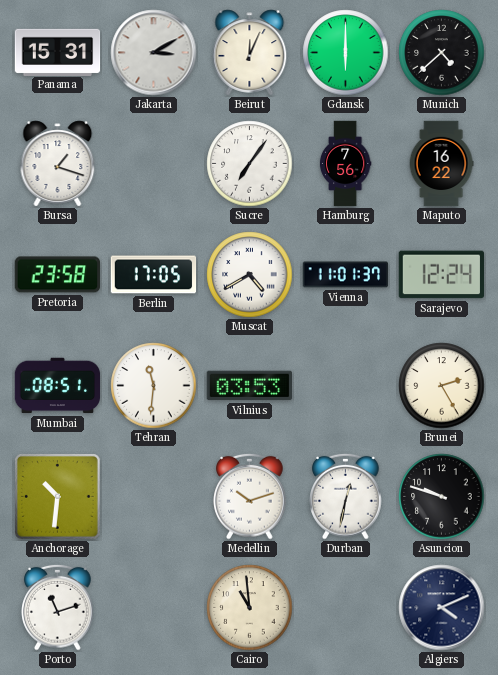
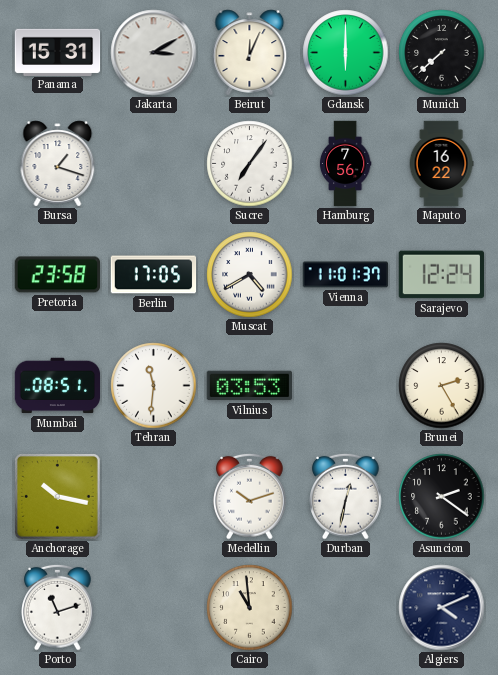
Munich: 4:38 -> 7:38 (442, 53)
Anchorage: 10:31 -> 10:17 (58, 497)
Asuncion: 9:48 -> 2:21 (442, 497)
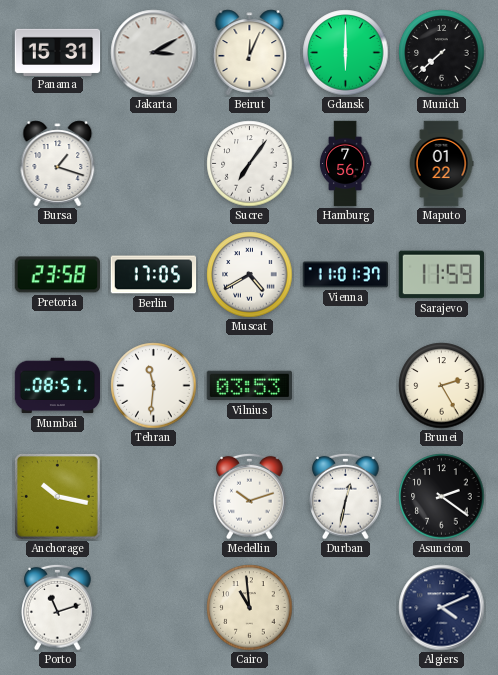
Maputo: 16:22 -> 01:22 (441, 164)
Sarajevo: 12:24 -> 11:59 (442, 275)
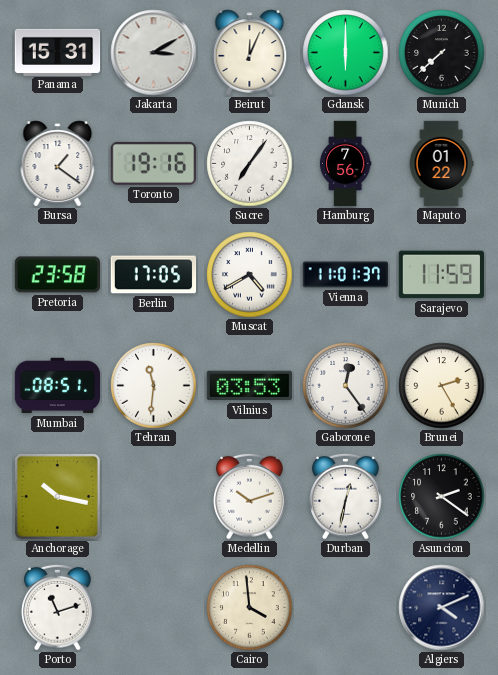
Bursa: 1:18 -> 1:21 (58, 164)
Toronto: none -> 19:16 (153, 163)
Gaborone: none -> 12:24 (346, 386)
Cairo: 10:59 -> 3:59 (250, 608)
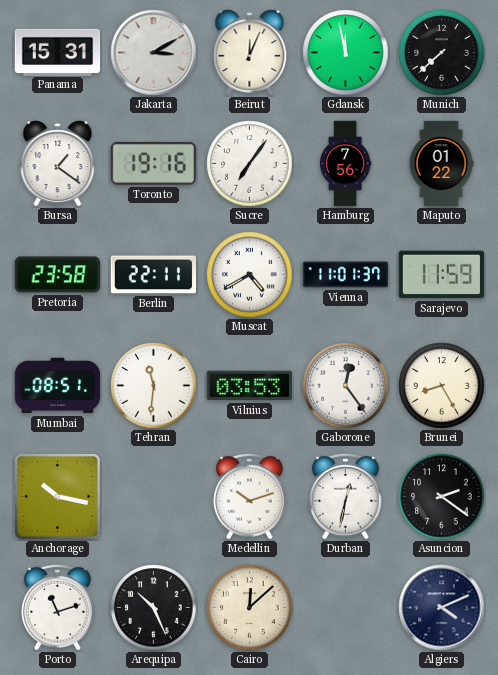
Gdansk: 6:00 -> 11:58 (346, 53)
Berlin: 17:05 -> 22:11 (154, 275)
Brunei: 2:25 -> 8:25 (442, 386)
Arequipa: none -> 10:26 (154, 608)
Cairo: 3:59 -> 12:08 (250, 608)
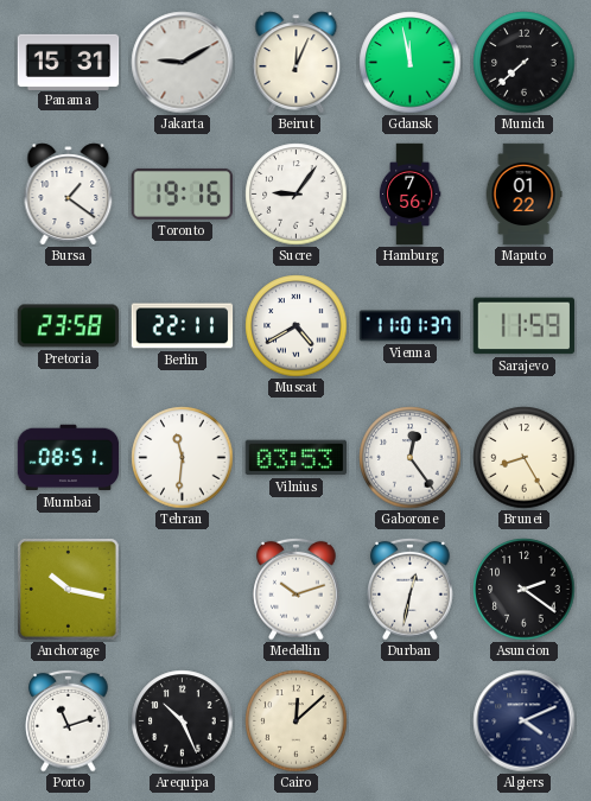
Jakarta: 3:10 -> 9:10 (183, 63)
Sucre: 7:06 -> 9:06 (297, 195)
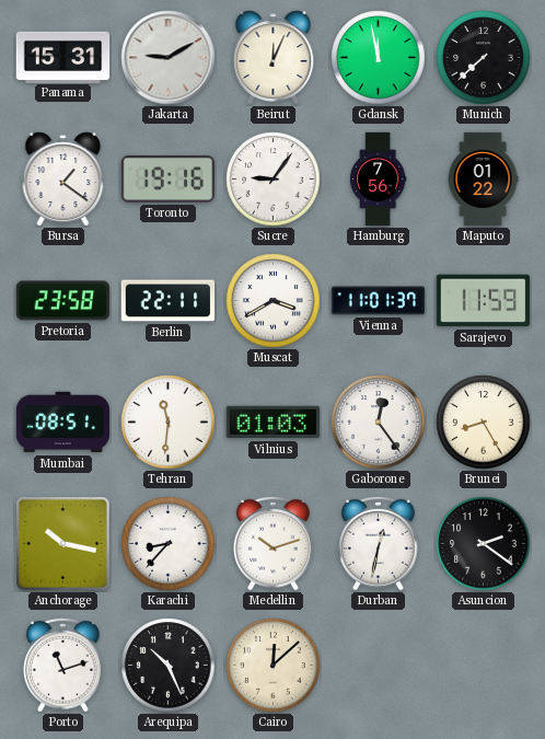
Muscat: 4:40 -> 3:40 (274, 301)
Vilnius: 03:53 -> 01:03 (272, 423)
Karachi: none -> 8:37 (169, 544)
Algiers: 4:11 -> none (525, 721)
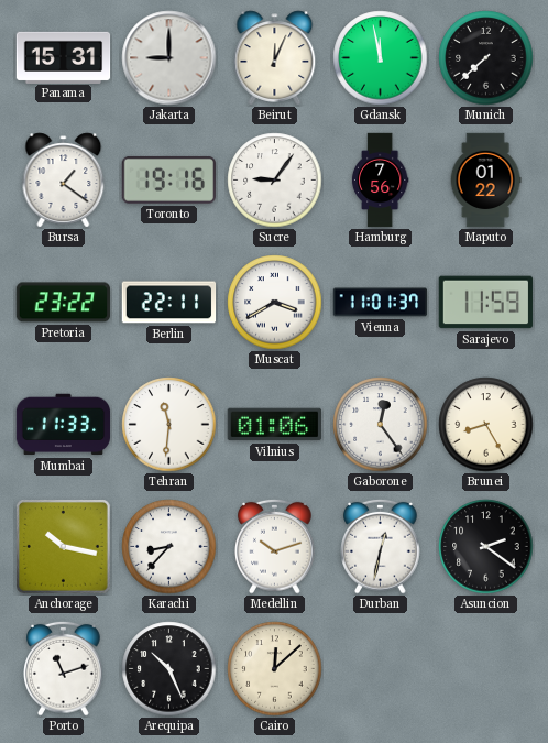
Jakarta: 9:10 -> 9:00 (169, 58)
Pretoria: 23:58 -> 23:22 (64, 303)
Mumbai: 08:51 -> 11:33 (64, 425)
Vilnius: 01:03 -> 01:06 (274, 425)
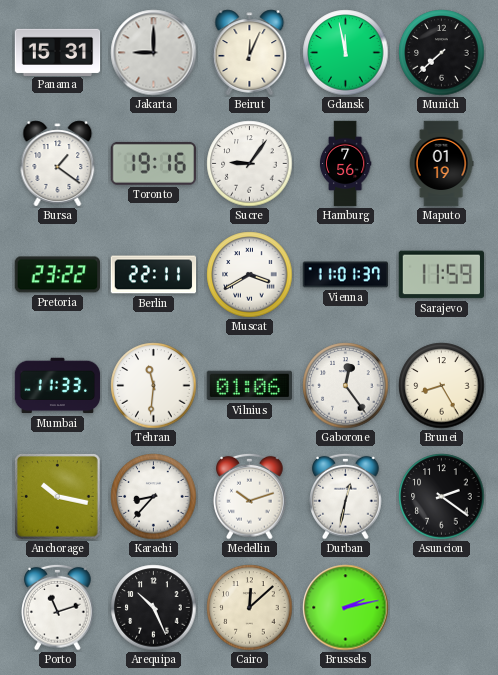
Maputo: 01:22 -> 01:19 (441, 164)
Brussels: none -> 2:13 (346, 608)
